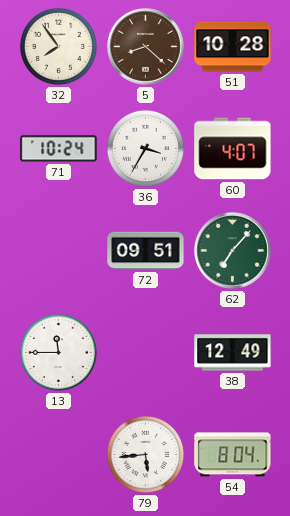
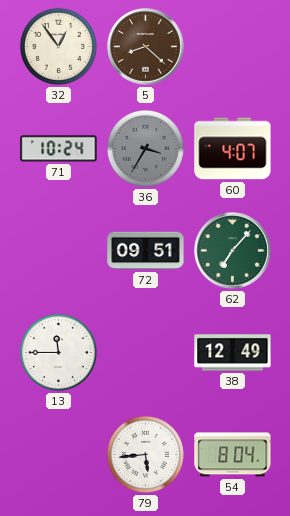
32: 7:54 -> 12:54 (58, 46)
51: 10:28 -> none (233, 47)
36 dial: white -> grey (145, 148)
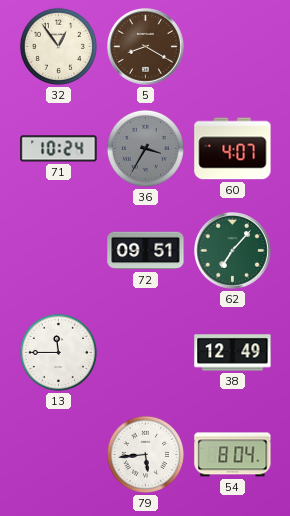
5: 8:22 -> 8:20 (146, 47)
